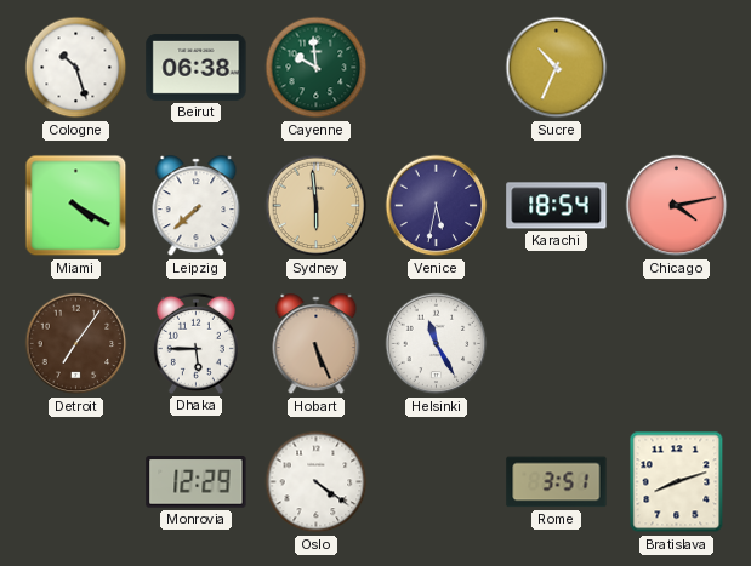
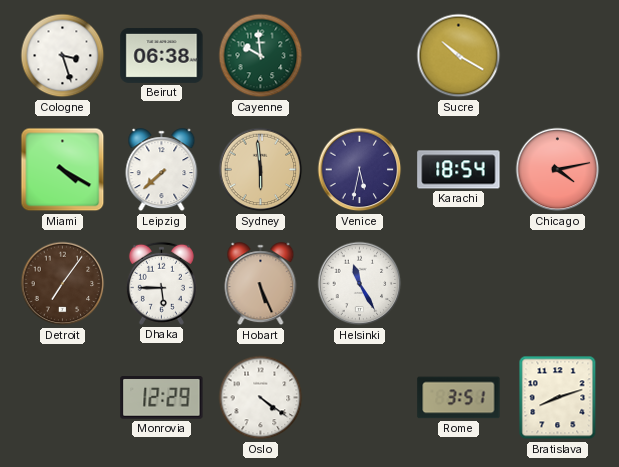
Cologne: 10:27 -> 3:27 (63, 56)
Sucre: 10:34 -> 10:20 (459, 56)
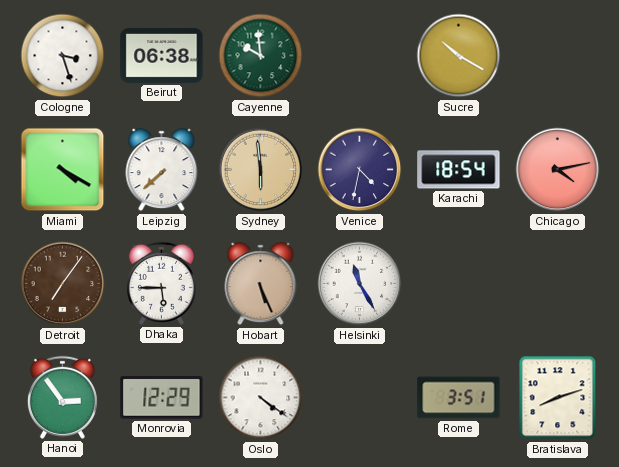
Venice: 5:32 -> 4:32 (360, 170)
Hanoi: none -> 2:54 (62, 397)
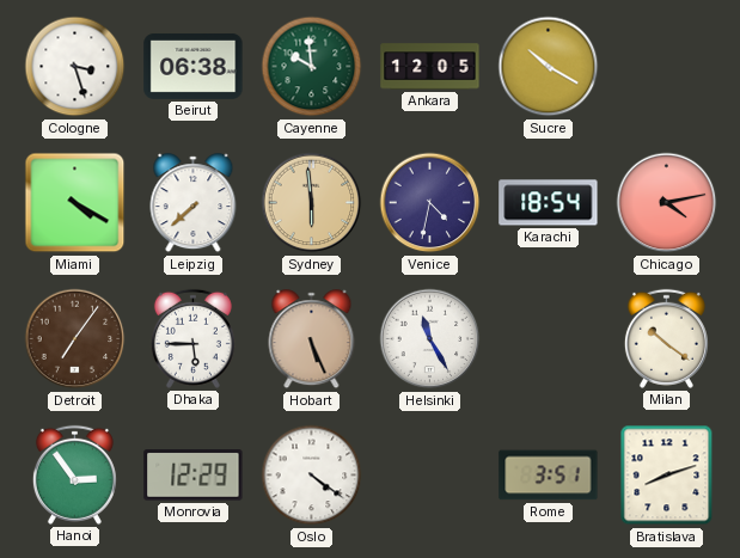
Ankara: none -> 12:05 (430, 67)
Milan: none -> 10:21 (666, 338)
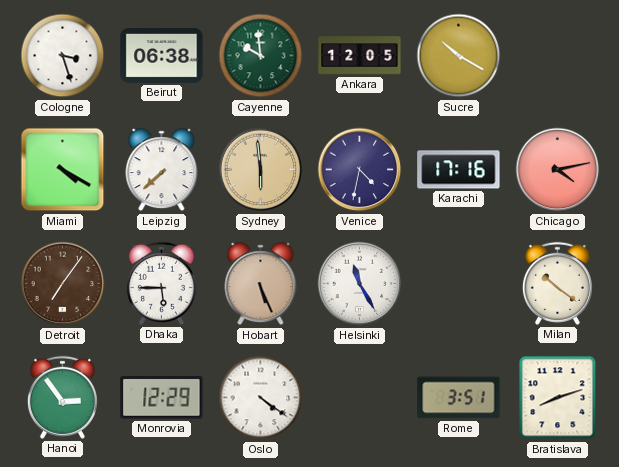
Karachi: 18:54 -> 17:16 (459, 170)
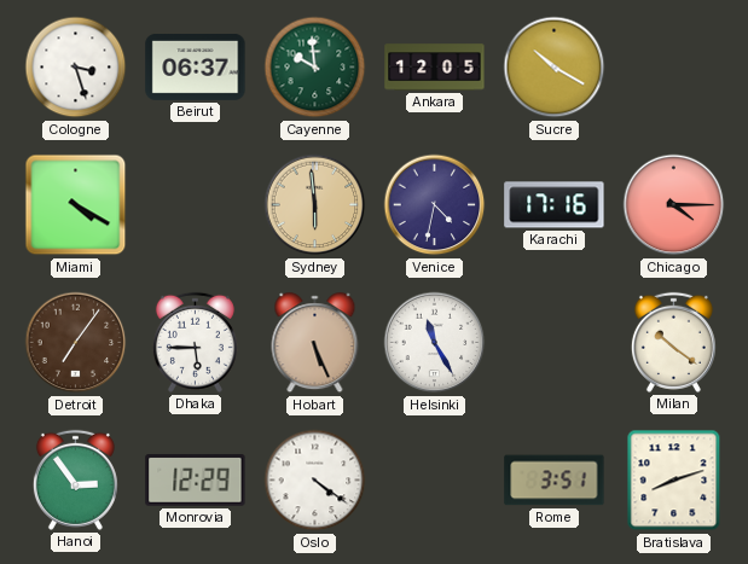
Beirut: 06:38 -> 06:37 (196, 66)
Leipzig: 7:38 -> none (162, 170)
Chicago: 4:13 -> 4:15 (674, 205)
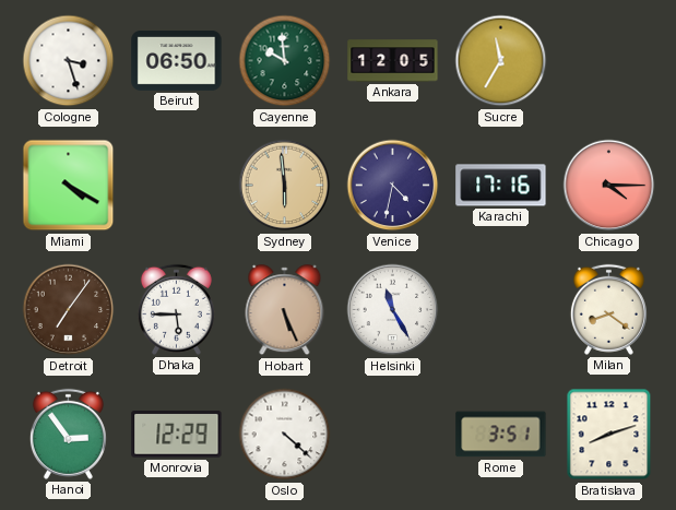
Beirut: 06:37 -> 06:50 (177, 60)
Sucre: 10:20 -> 11:35 (501, 61)
Milan: 10:21 -> 8:21 (608, 309)
Oslo: 4:21 -> 4:22 (285, 435)
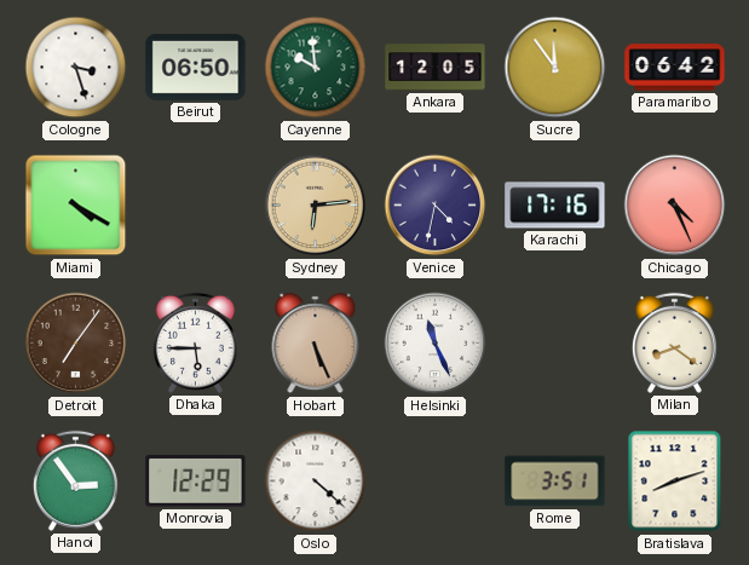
Sucre: 11:35 -> 11:54 (555, 68)
Paramaribo: none -> 06:42 (675, 68)
Sydney: 5:59 -> 6:14 (316, 206)
Chicago: 4:15 -> 4:26 (675, 206)
Helsinki: 11:25 -> 11:26 (436, 344)
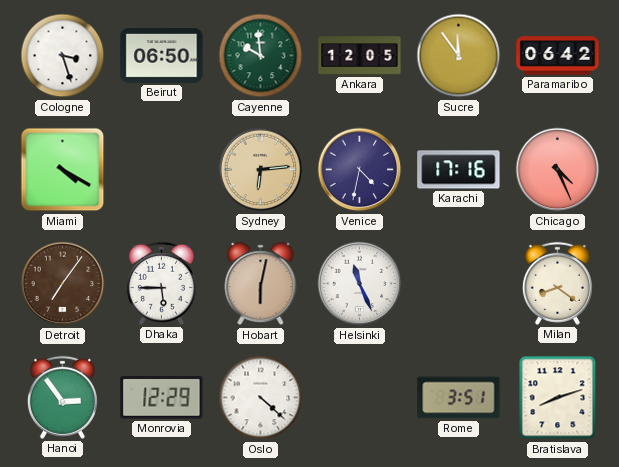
Hobart: 5:26 -> 6:02 (261, 284)
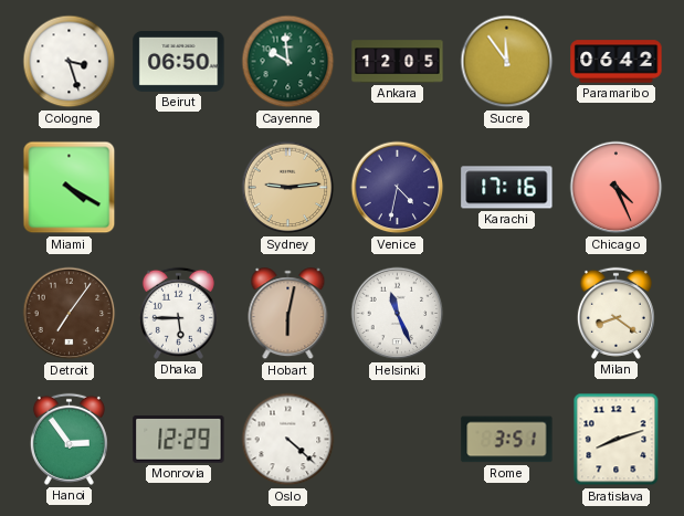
Sydney: 6:14 -> 9:14 (288, 188)
